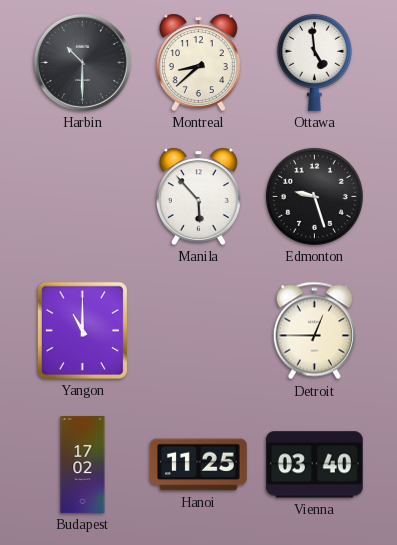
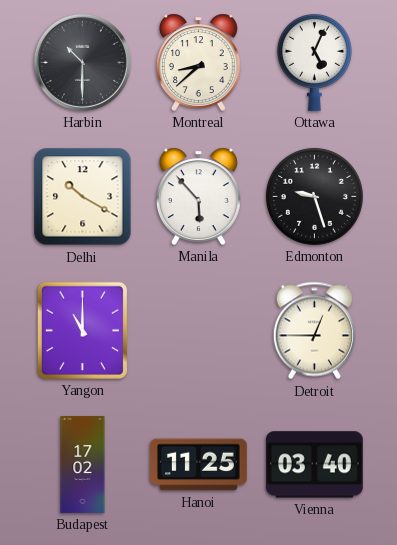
Ottawa: 4:59 -> 5:04 (314, 62)
Delhi: none -> 10:20 (83, 197)
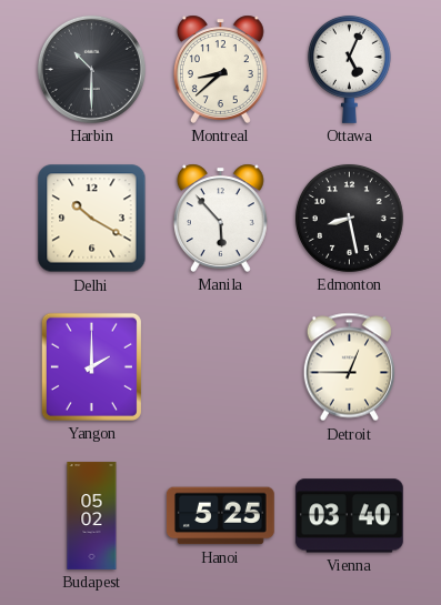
Edmonton: 9:27 -> 8:28 (349, 218)
Yangon: 11:00 -> 2:00 (91, 366)
Budapest: 17:02 -> 05:02 (92, 516)
Hanoi: 11:25 -> 5:25 (220, 516)
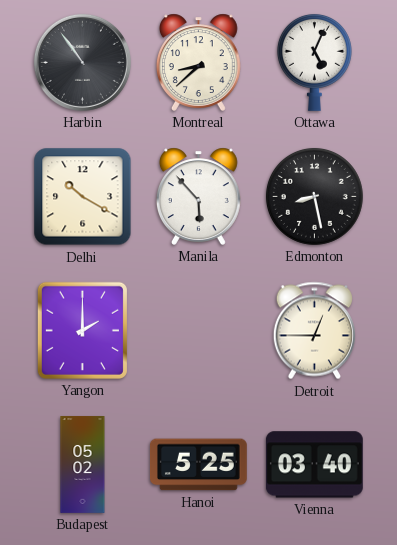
Harbin: 10:30 -> 10:54 (82, 62)
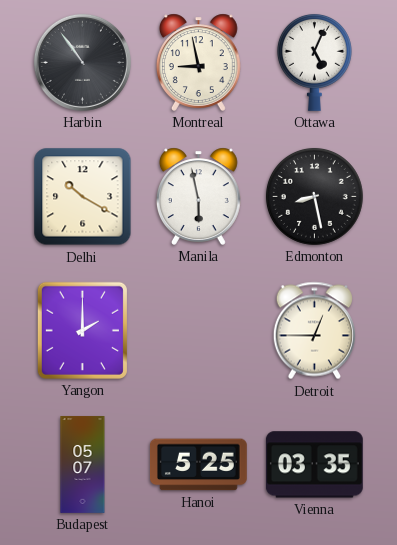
Montreal: 8:38 -> 8:58 (198, 62)
Manila: 5:53 -> 5:58 (198, 196)
Budapest: 05:02 -> 05:07 (83, 465)
Vienna: 03:40 -> 03:35 (314, 465)
